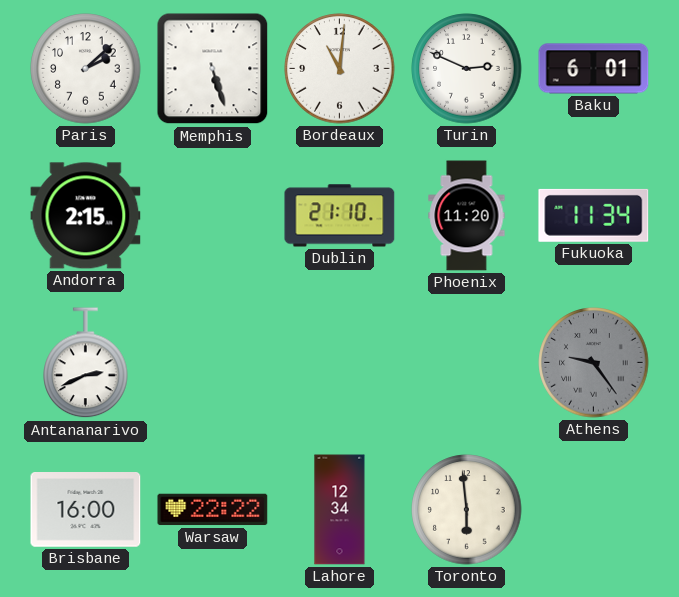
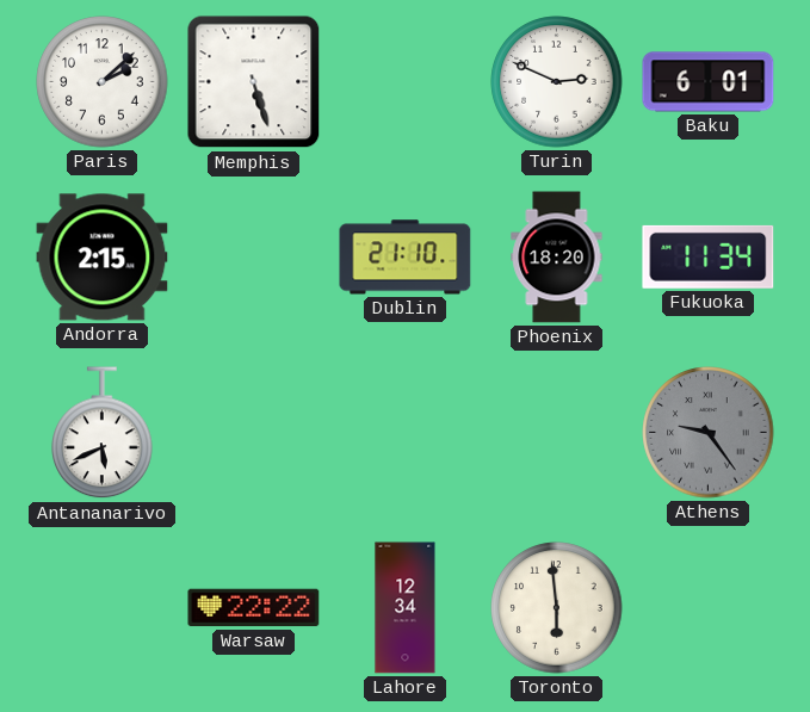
Bordeaux: 11:01 -> none (340, 69)
Phoenix: 11:20 -> 18:20 (557, 258)
Antananarivo: 2:41 -> 5:41 (103, 433)
Brisbane: 16:00 -> none (86, 510)
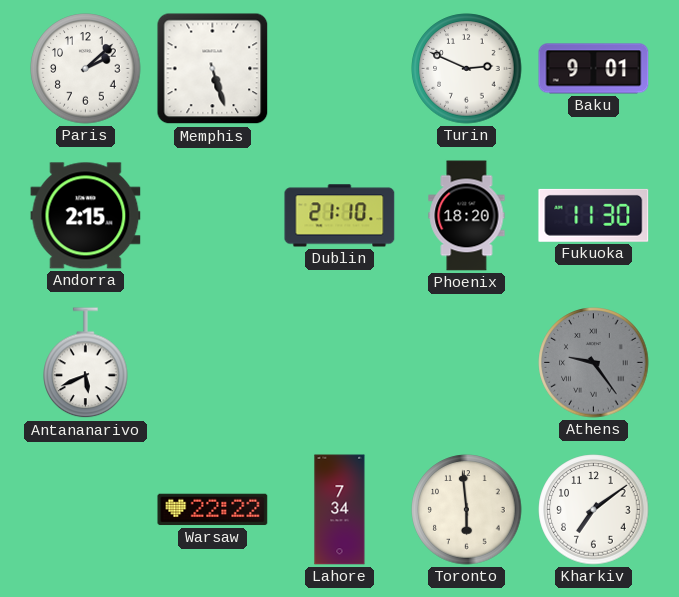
Baku: 6:01 -> 9:01 (594, 69)
Fukuoka: 11:34 -> 11:30 (594, 215)
Lahore: 12:34 -> 7:34 (340, 510)
Kharkiv: none -> 7:09 (594, 510)
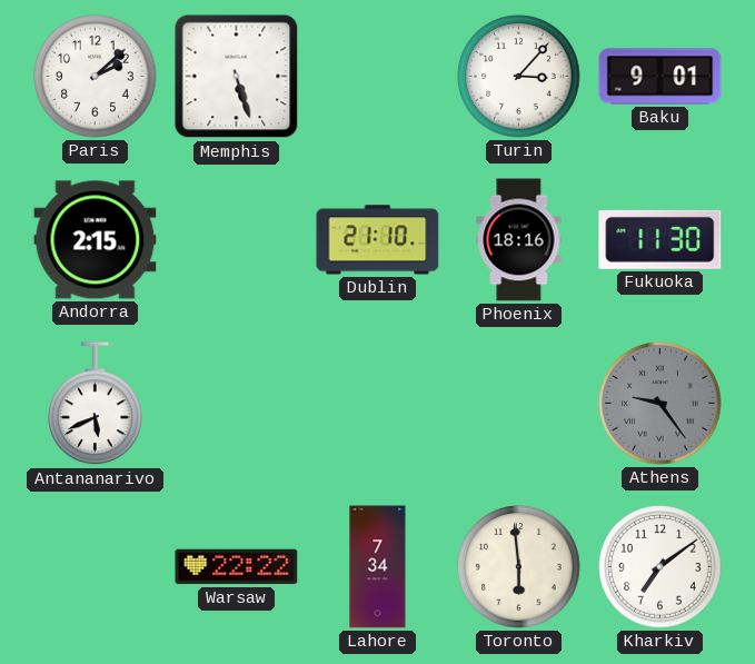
Turin: 2:49 -> 3:07 (519, 77)
Phoenix: 18:20 -> 18:16 (519, 240)
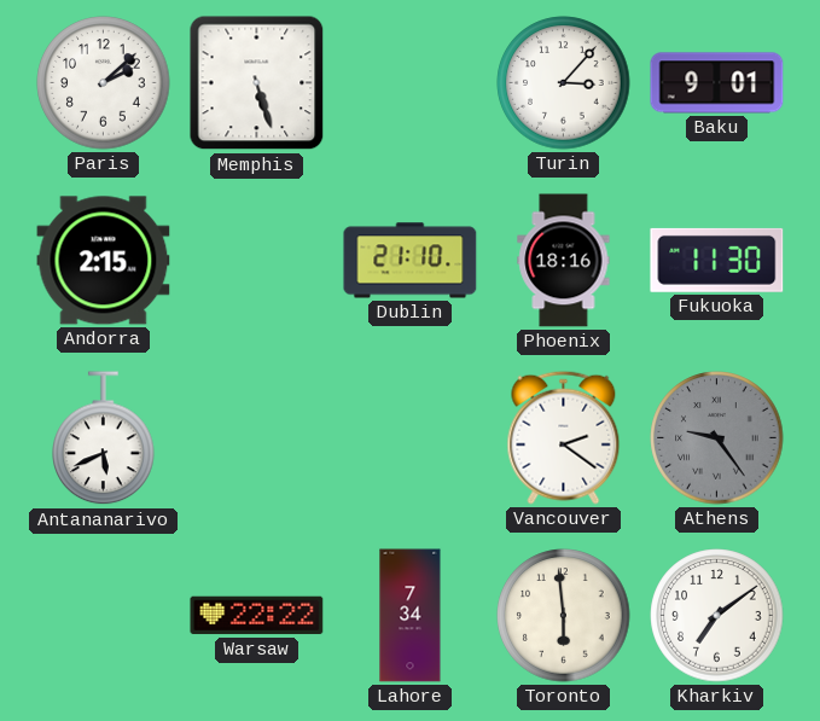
Vancouver: none -> 2:21 (564, 437)
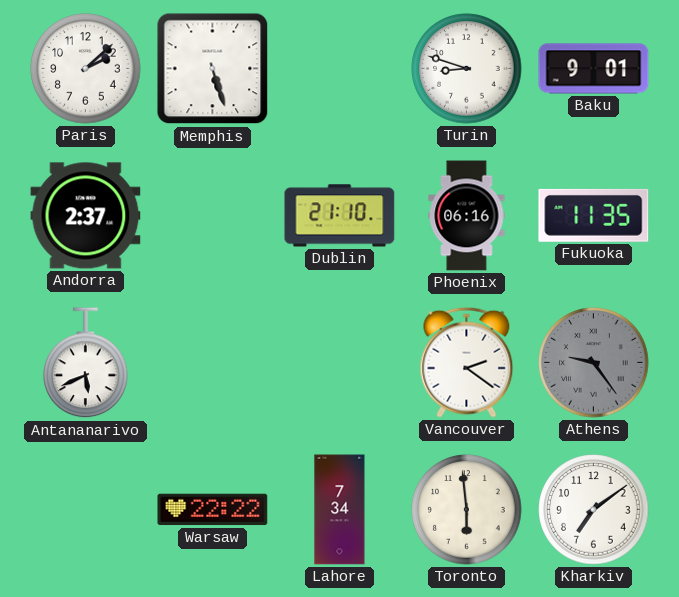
Turin: 3:07 -> 8:48 (467, 69)
Andorra: 2:15 -> 2:37 (86, 216)
Phoenix: 18:16 -> 06:16 (467, 216)
Fukuoka: 11:30 -> 11:35 (594, 215)
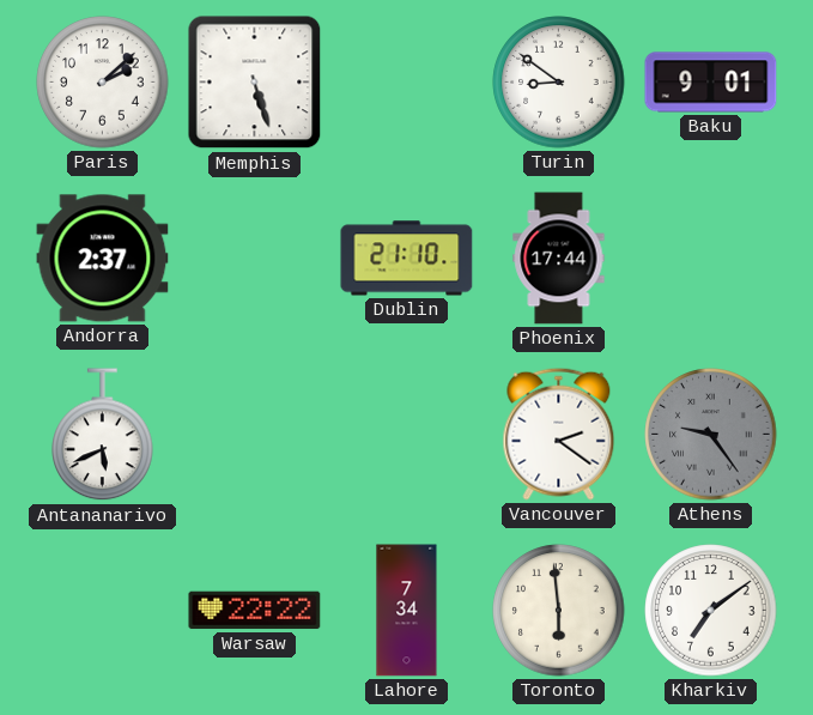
Turin: 8:48 -> 8:51 (559, 83)
Phoenix: 06:16 -> 17:44 (559, 259)
Fukuoka: 11:35 -> none (594, 215)
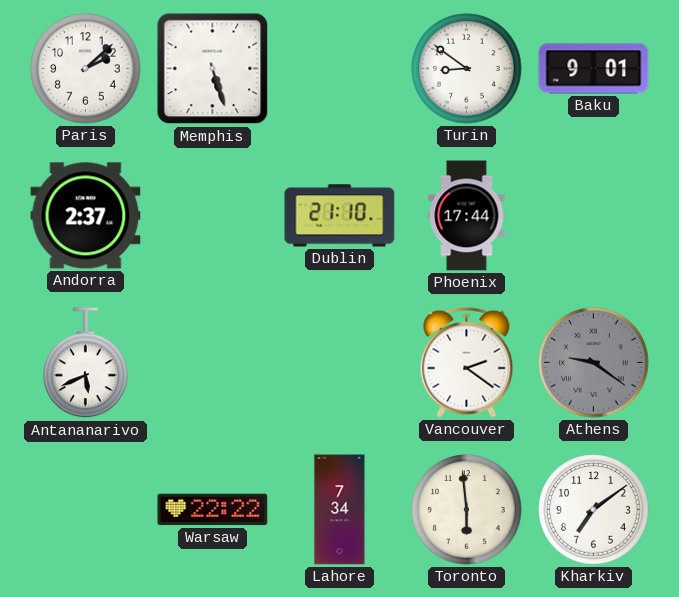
Athens: 9:24 -> 9:21 (594, 363)
